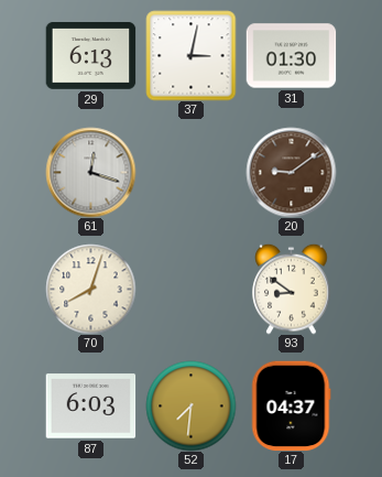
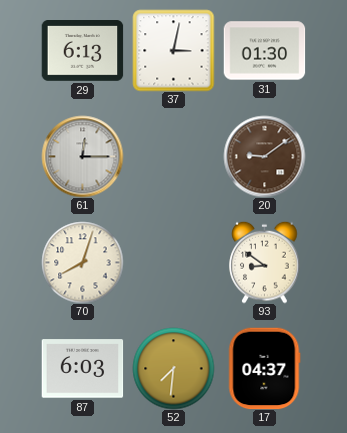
61: 12:18 -> 12:15 (82, 156)
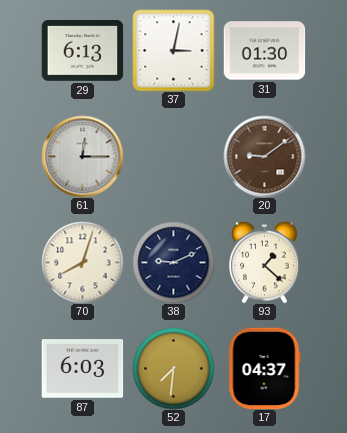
38: none -> 9:11 (173, 262)
93: 8:51 -> 1:22 (265, 262)
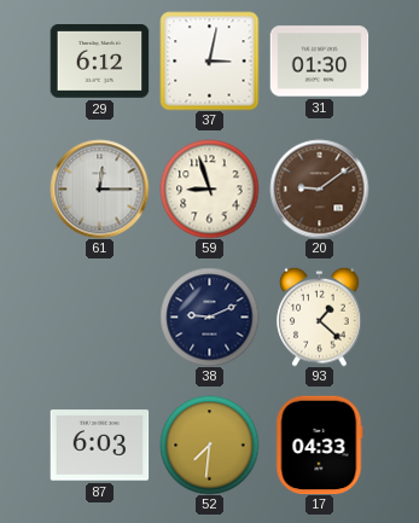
29: 6:13 -> 6:12 (99, 62)
59: none -> 8:57 (209, 188)
70: 8:03 -> none (82, 262)
17: 04:37 -> 04:33 (320, 444)
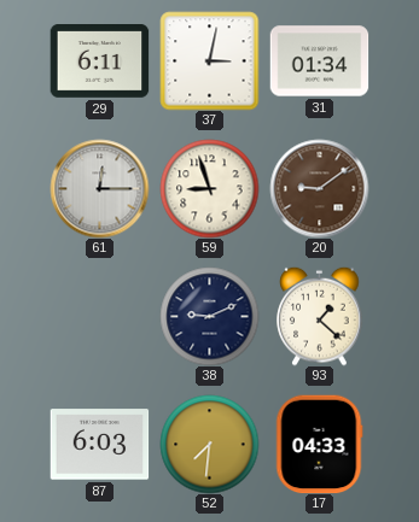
29: 6:12 -> 6:11 (99, 61)
31: 01:30 -> 01:34 (319, 61)
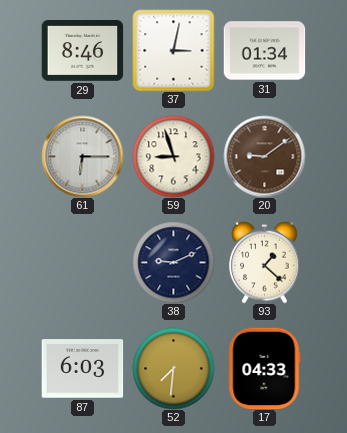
29: 6:11 -> 8:46 (82, 51)
61: 12:15 -> 6:15 (82, 156)
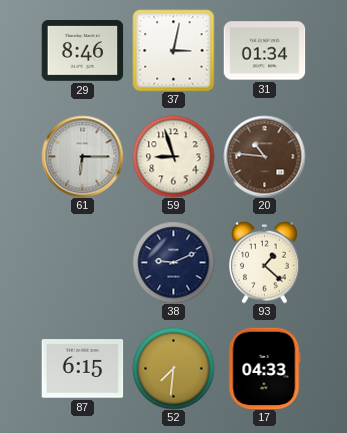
20: 9:09 -> 10:46 (264, 156)
87: 6:03 -> 6:15 (82, 369)
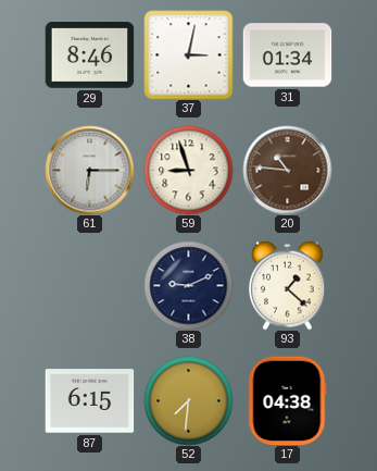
17: 04:33 -> 04:38 (288, 400)
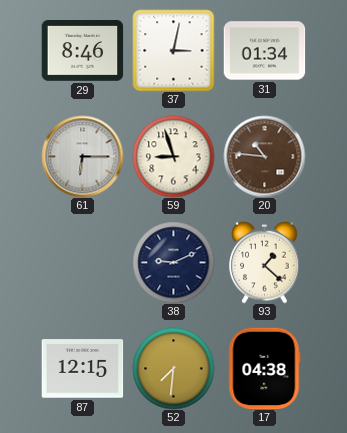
87: 6:15 -> 12:15 (82, 369)
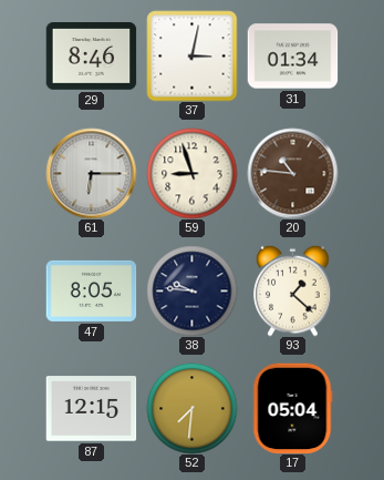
47: none -> 8:05 (91, 290)
38: 9:11 -> 9:46 (191, 290)
17: 04:38 -> 05:04 (293, 408)
